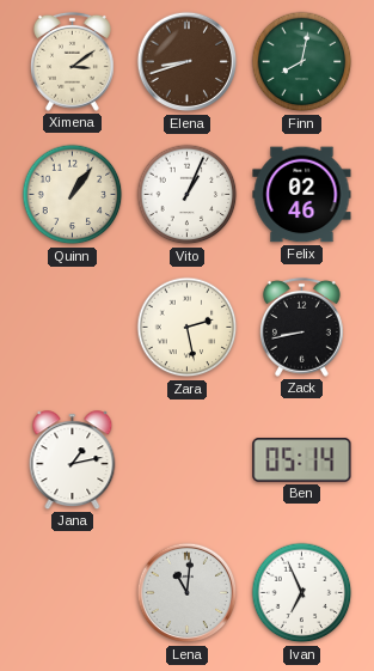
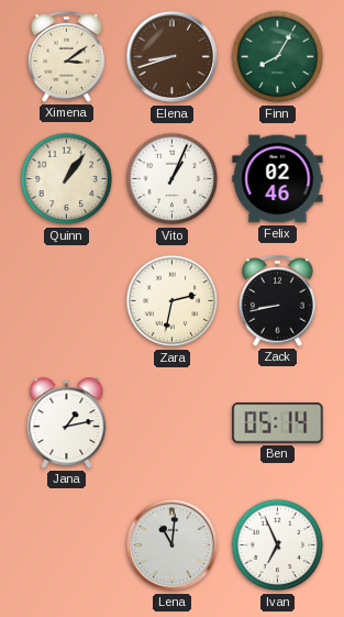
Finn: 8:02 -> 8:05 (278, 57)
Zara: 2:28 -> 2:32 (173, 301)
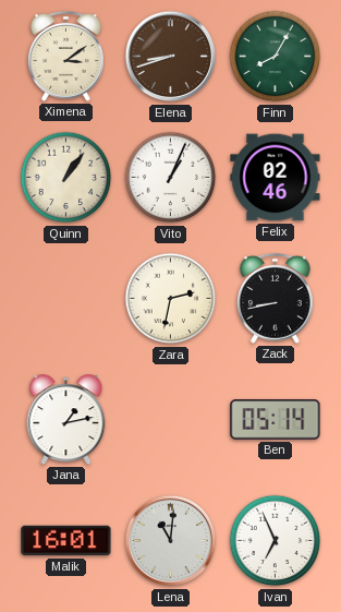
Malik: none -> 16:01 (66, 541)
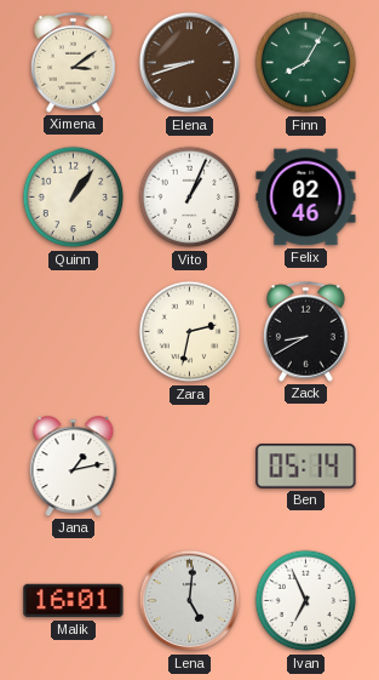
Zack: 8:43 -> 8:40 (305, 331)
Lena: 11:01 -> 5:01 (190, 601)
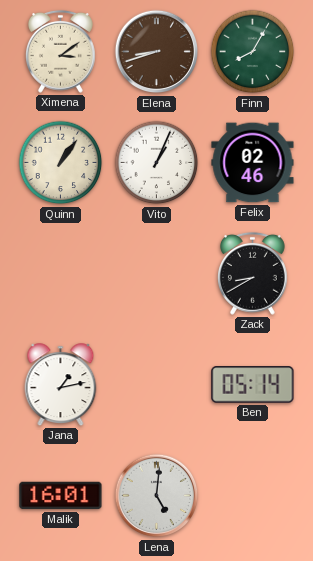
Zara: 2:32 -> none (190, 332)
Ivan: 6:56 -> none (306, 601)
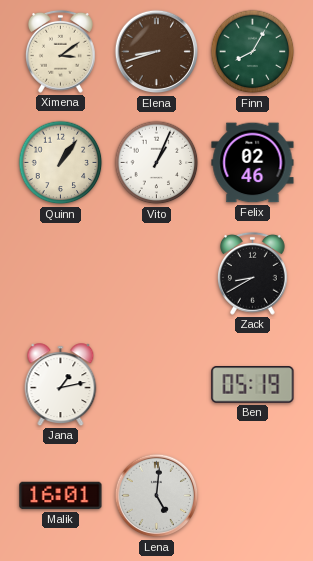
Ben: 05:14 -> 05:19 (253, 385)
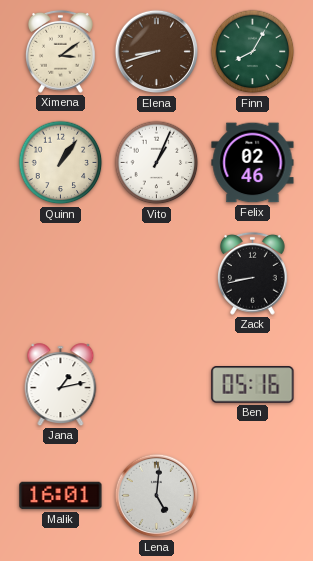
Zack: 8:40 -> 8:43 (252, 273)
Ben: 05:19 -> 05:16 (253, 385)
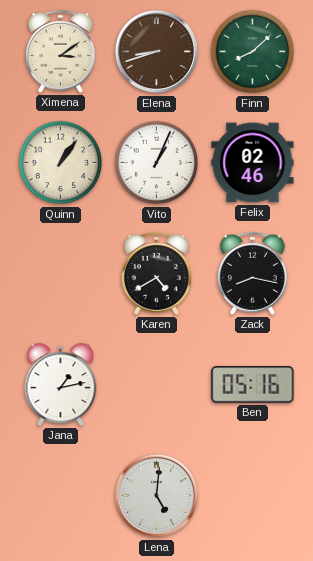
Finn: 8:05 -> 8:08 (253, 52)
Karen: none -> 4:40 (156, 273)
Zack: 8:43 -> 8:17 (252, 273)
Malik: 16:01 -> none (61, 496)
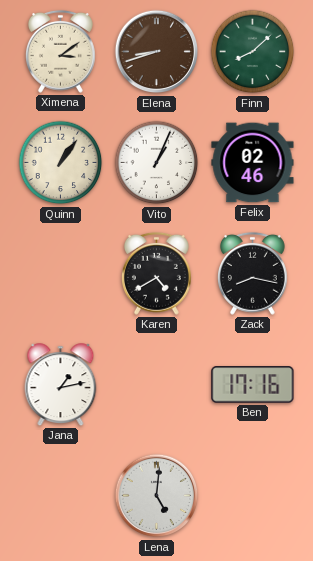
Ben: 05:16 -> 17:16 (253, 385)
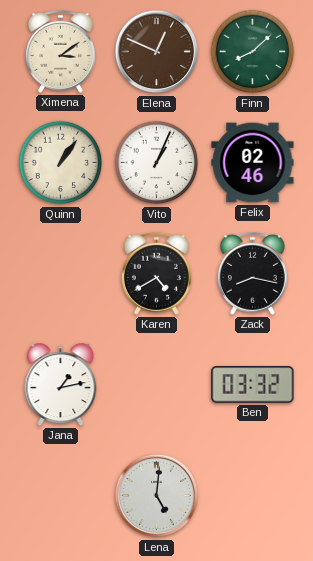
Elena: 8:42 -> 12:49 (157, 52)
Ben: 17:16 -> 03:32 (253, 385)
